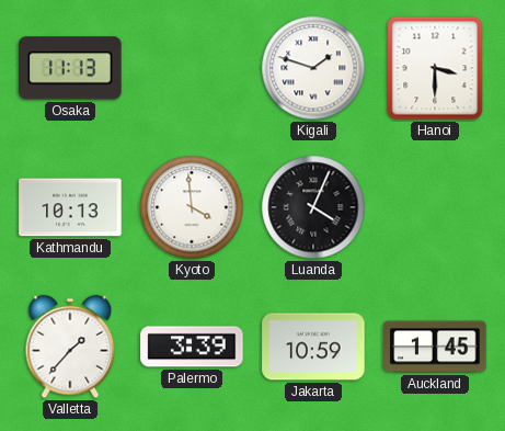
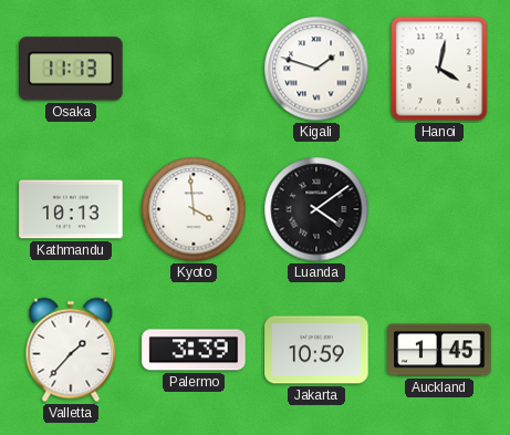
Hanoi: 3:30 -> 4:02 (439, 69)
Luanda: 4:04 -> 4:09 (316, 209)
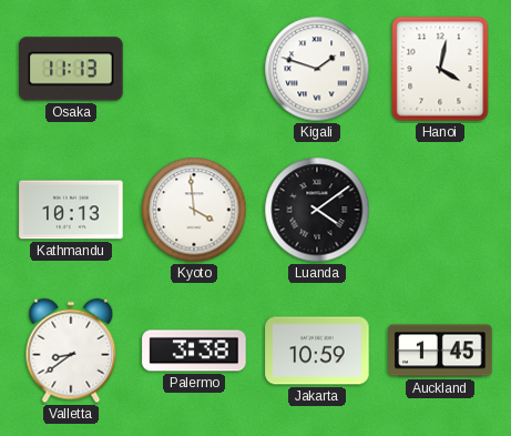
Valletta: 1:37 -> 8:39 (71, 351)
Palermo: 3:39 -> 3:38 (194, 351)
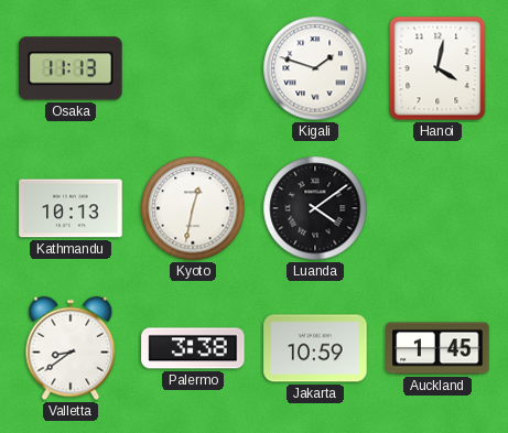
Kyoto: 3:59 -> 12:32 (193, 208)
